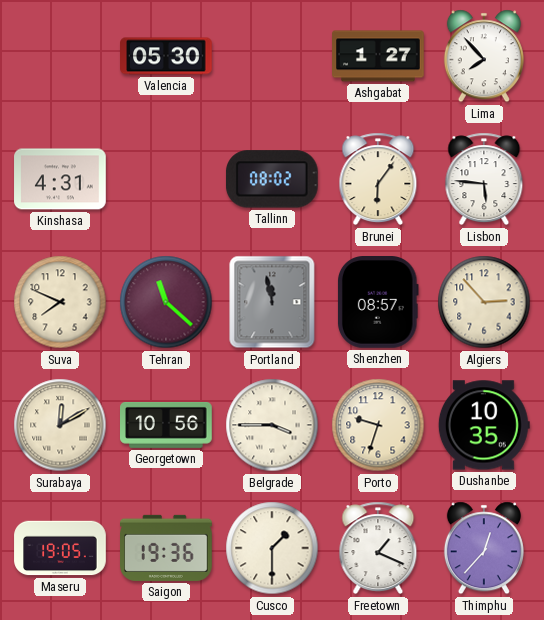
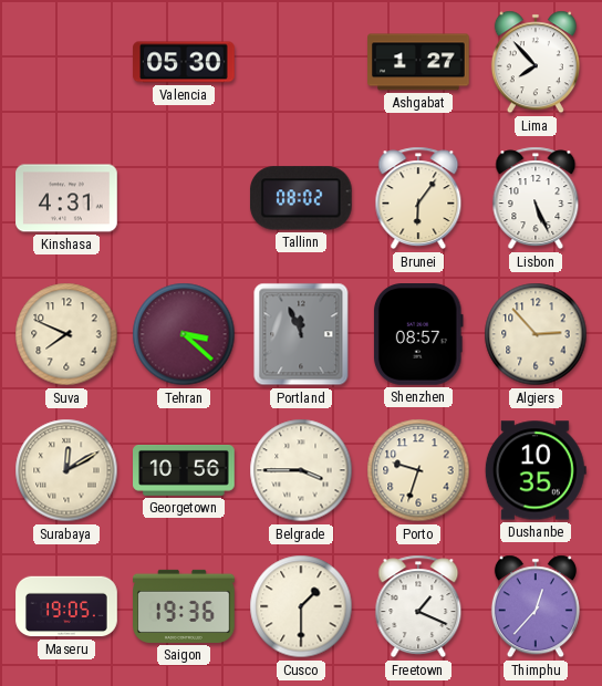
Lisbon: 5:46 -> 5:26 (536, 198)
Tehran: 11:22 -> 3:22 (184, 334)
Portland: 11:58 -> 11:56 (301, 334)
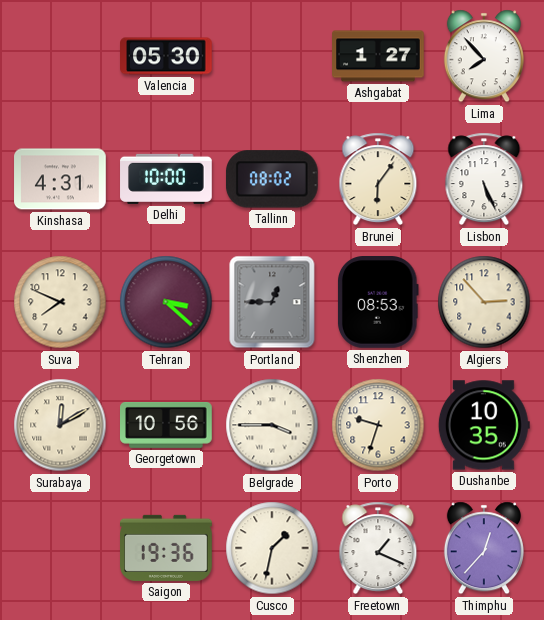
Delhi: none -> 10:00 (166, 179)
Portland: 11:56 -> 12:45 (272, 302)
Shenzhen: 08:57 -> 08:53 (378, 303)
Maseru: 19:05 -> none (66, 606)
Cusco: 1:30 -> 1:32 (272, 548)
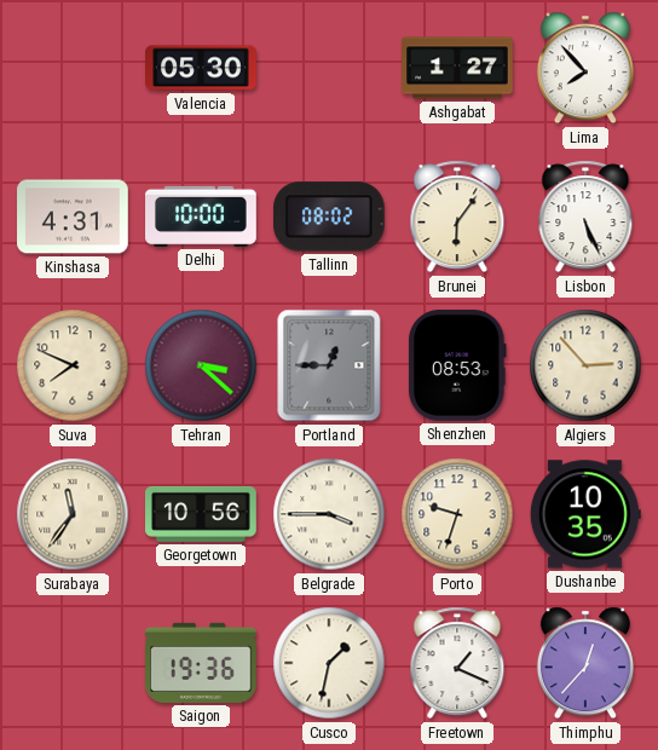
Surabaya: 12:10 -> 11:36 (73, 514)
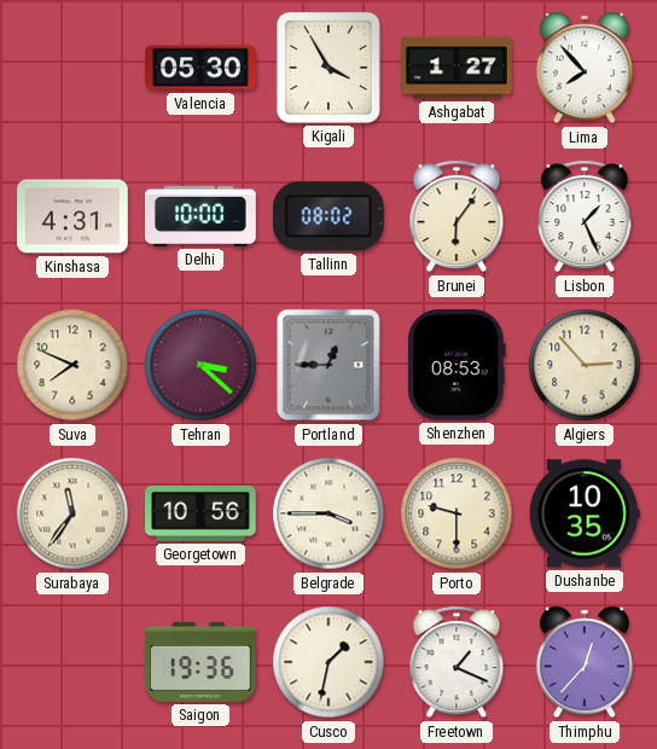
Kigali: none -> 3:55 (328, 68)
Lisbon: 5:26 -> 1:26 (585, 216)
Porto: 9:33 -> 9:30 (457, 513)
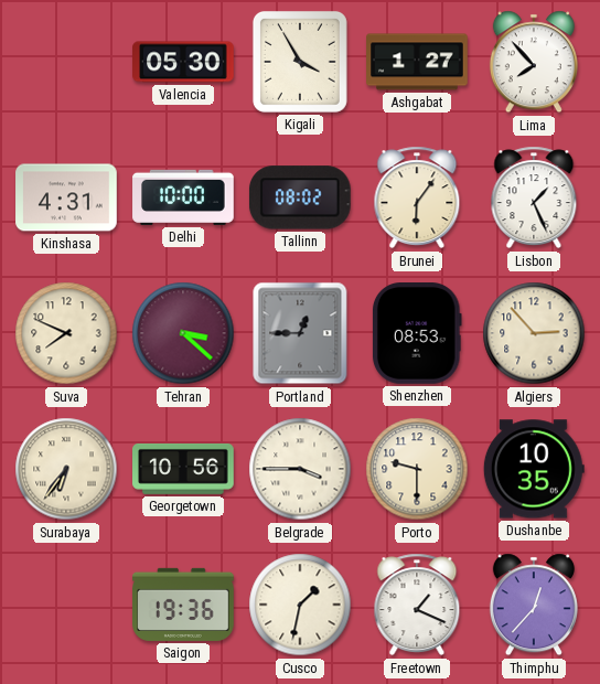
Surabaya: 11:36 -> 6:36 (66, 469)
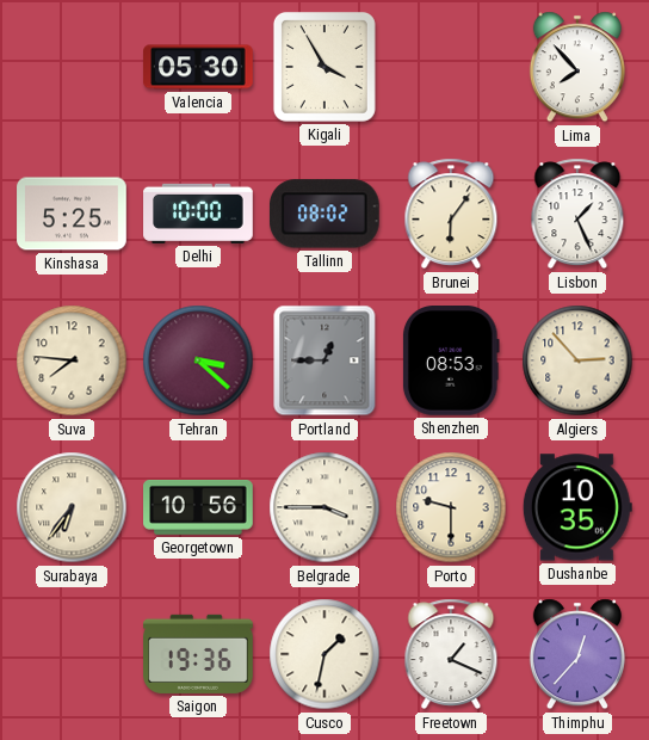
Ashgabat: 1:27 -> none (417, 62)
Kinshasa: 4:31 -> 5:25 (72, 214)
Suva: 7:49 -> 7:46 (72, 360)
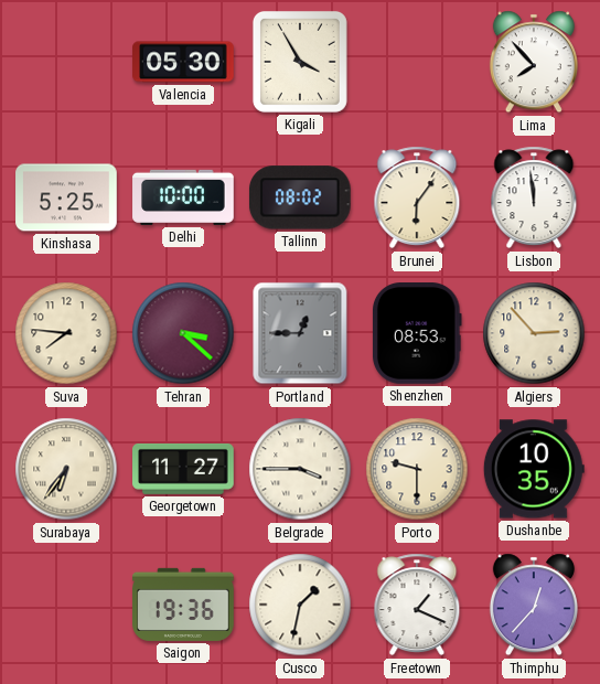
Lisbon: 1:26 -> 11:59 (534, 197)
Georgetown: 10:56 -> 11:27 (183, 469)
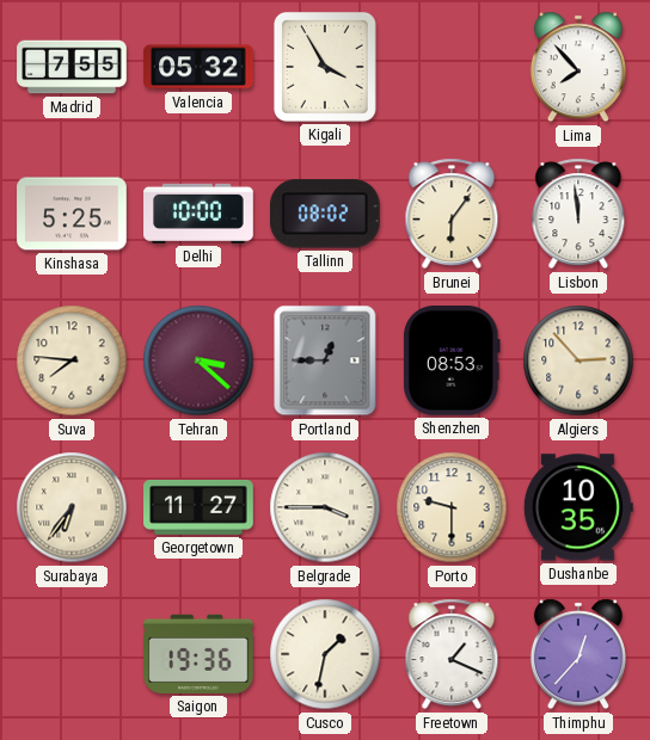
Madrid: none -> 7:55 (72, 67)
Valencia: 05:30 -> 05:32 (198, 67)
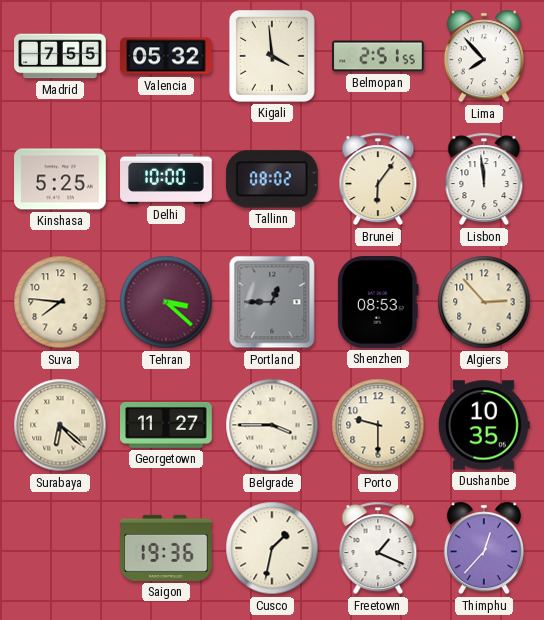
Kigali: 3:55 -> 3:59 (272, 56)
Belmopan: none -> 2:51 (378, 56)
Surabaya: 6:36 -> 6:22 (60, 425)
